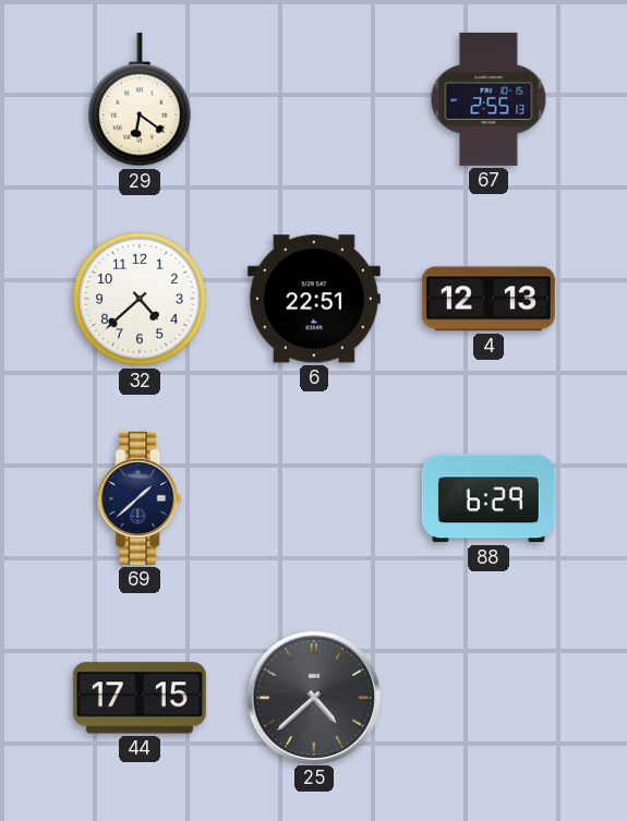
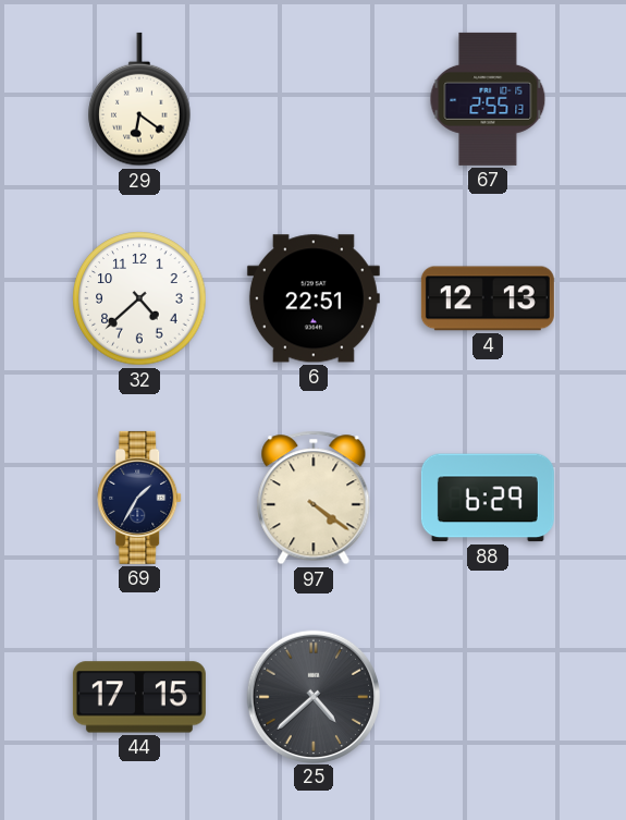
69: 1:38 -> 1:35 (140, 498)
97: none -> 4:21 (314, 498)
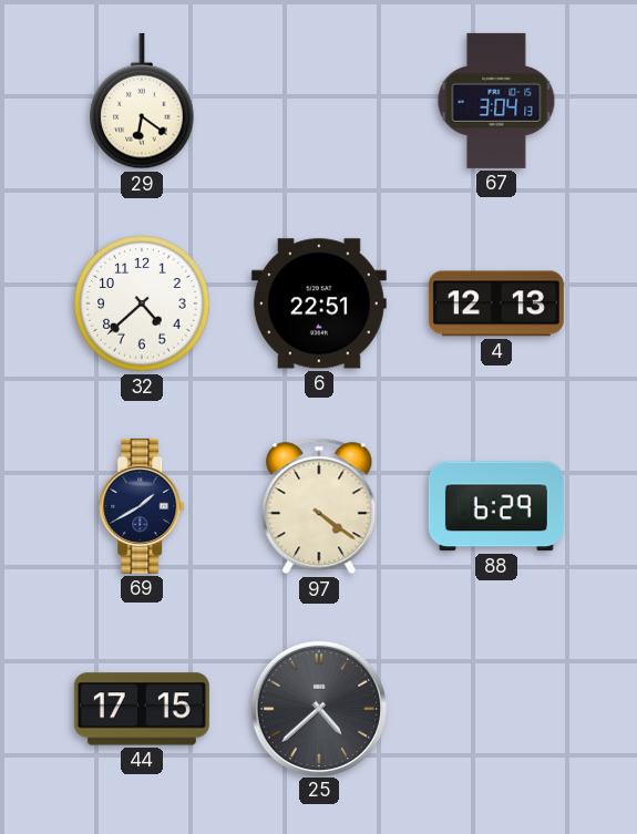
67: 2:55 -> 3:04 (496, 101)
69: 1:35 -> 1:40 (143, 506)
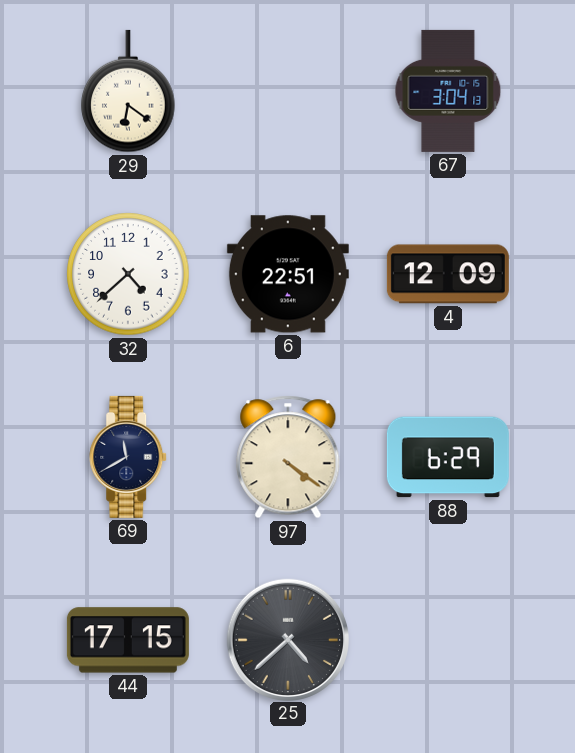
4: 12:13 -> 12:09 (448, 274)
69: 1:40 -> 11:40 (129, 457)
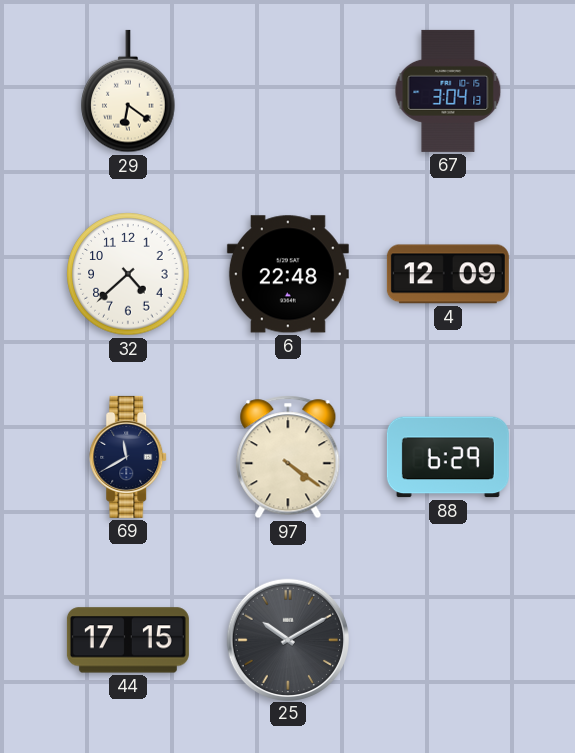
6: 22:51 -> 22:48 (288, 274)
25: 4:38 -> 10:10 (287, 639)
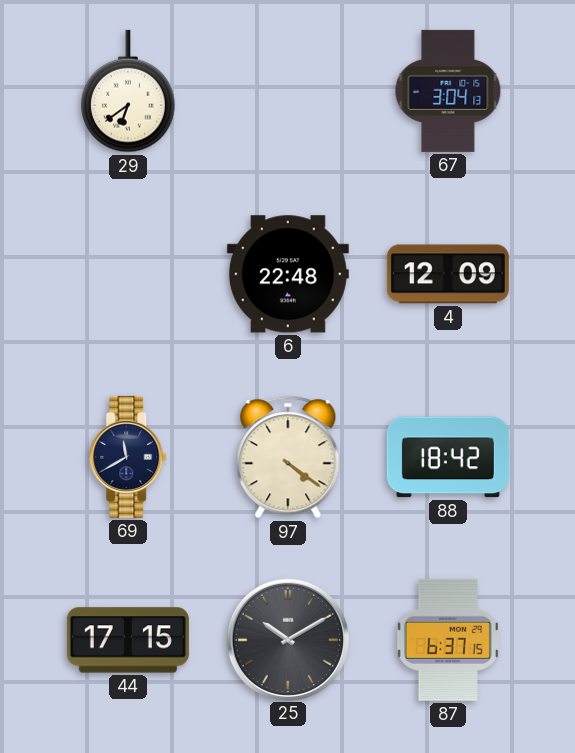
29: 6:21 -> 6:39 (128, 91)
32: 4:38 -> none (128, 274)
88: 6:29 -> 18:42 (448, 457)
87: none -> 6:37 (448, 640)
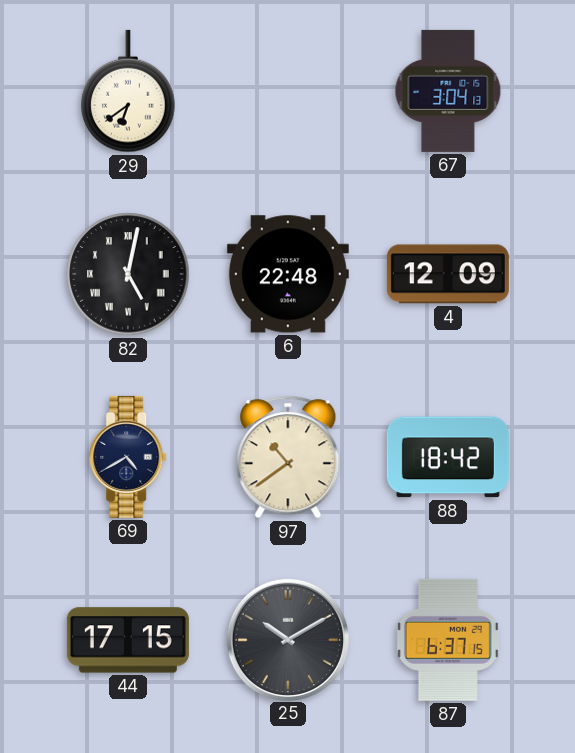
82: none -> 5:02 (128, 274)
69: 11:40 -> 4:40 (129, 457)
97: 4:21 -> 10:39 (288, 457)
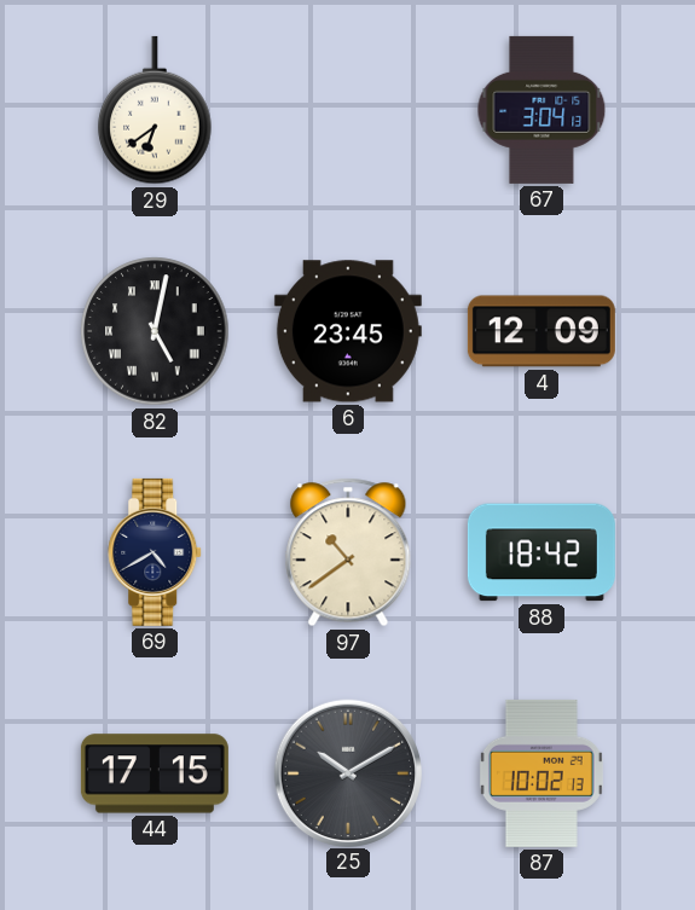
6: 22:48 -> 23:45 (348, 331)
87: 6:37 -> 10:02 (541, 773)
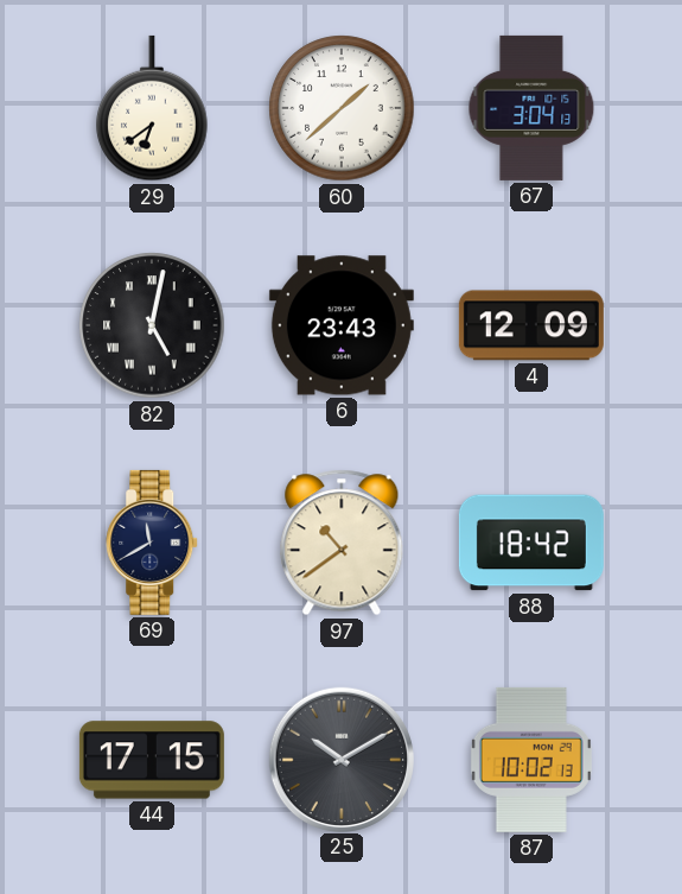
60: none -> 1:38 (342, 108)
6: 23:45 -> 23:43 (342, 325)
69: 4:40 -> 11:40 (153, 543)
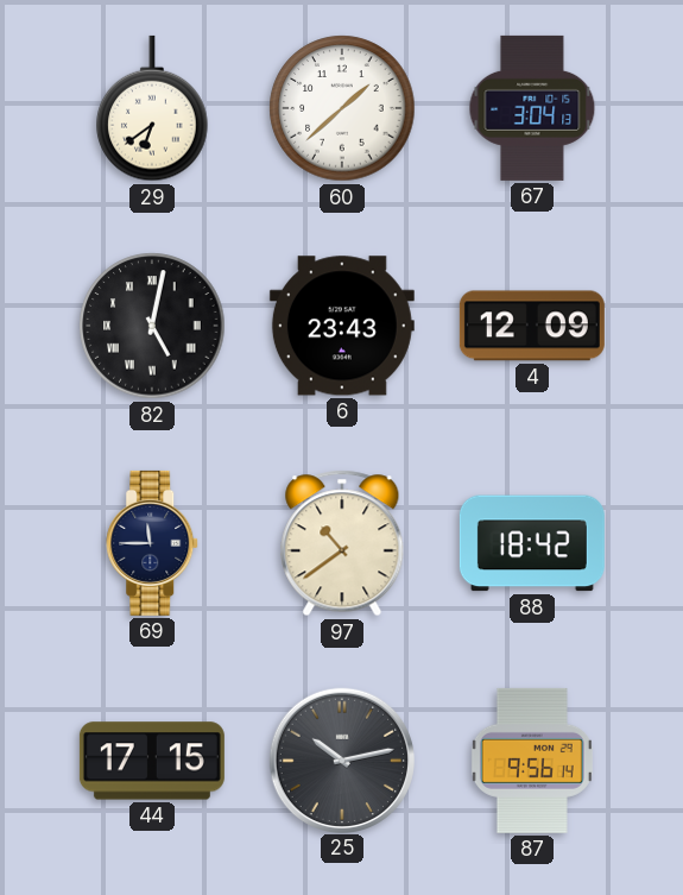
69: 11:40 -> 11:45 (153, 543)
25: 10:10 -> 10:13 (341, 760)
87: 10:02 -> 9:56 (532, 761)
